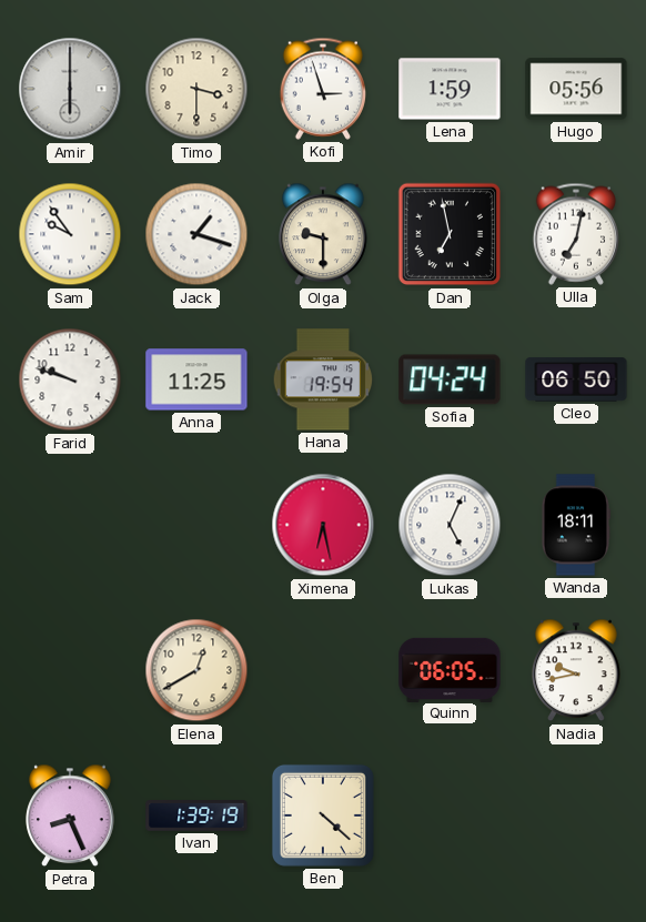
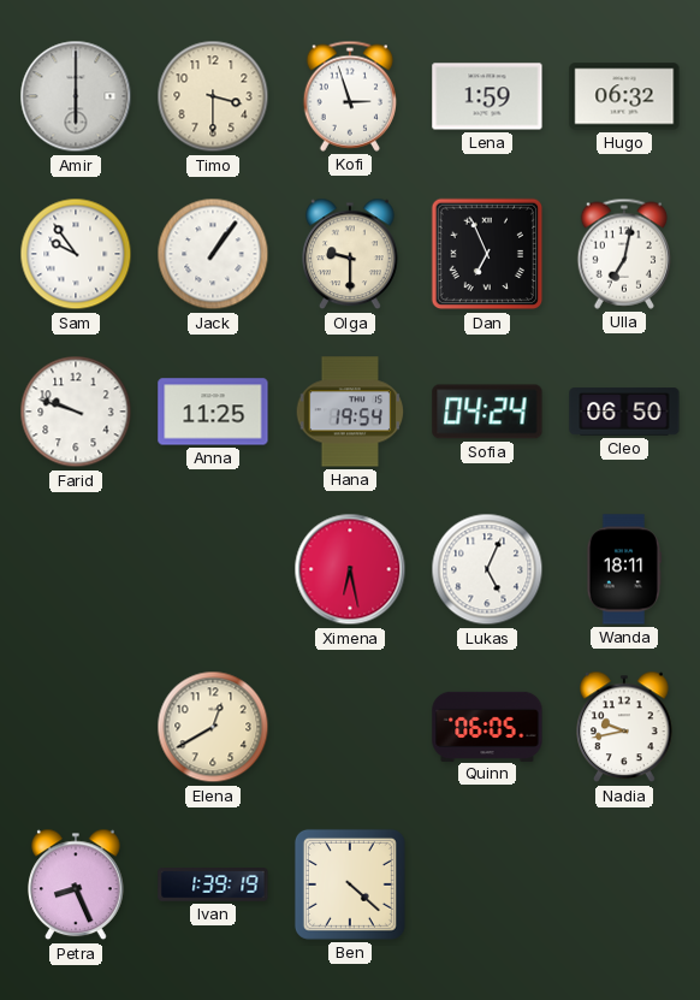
Hugo: 05:56 -> 06:32 (624, 96)
Jack: 1:18 -> 1:06 (213, 254)
Dan: 6:58 -> 6:56 (487, 254)
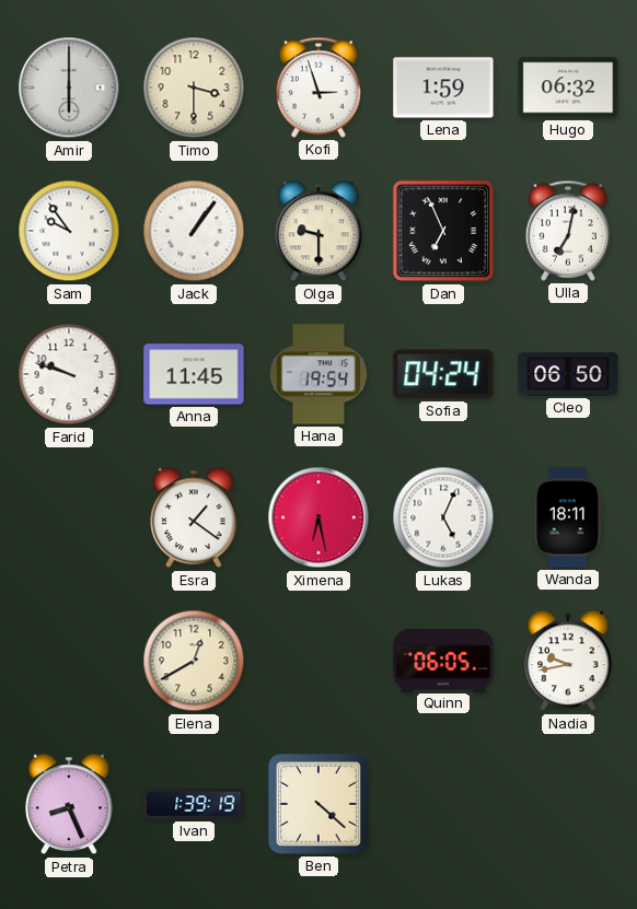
Anna: 11:25 -> 11:45 (194, 374)
Esra: none -> 1:21 (194, 517)
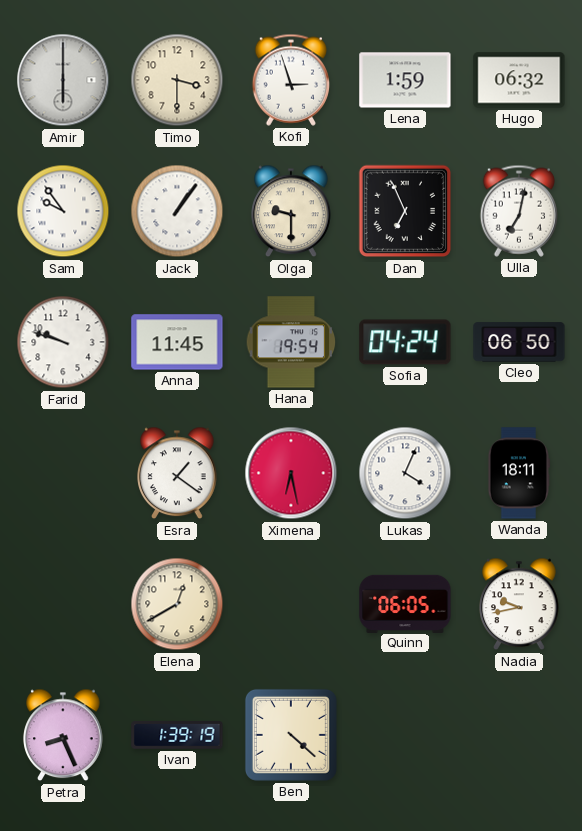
Lukas: 5:04 -> 4:04 (405, 473)
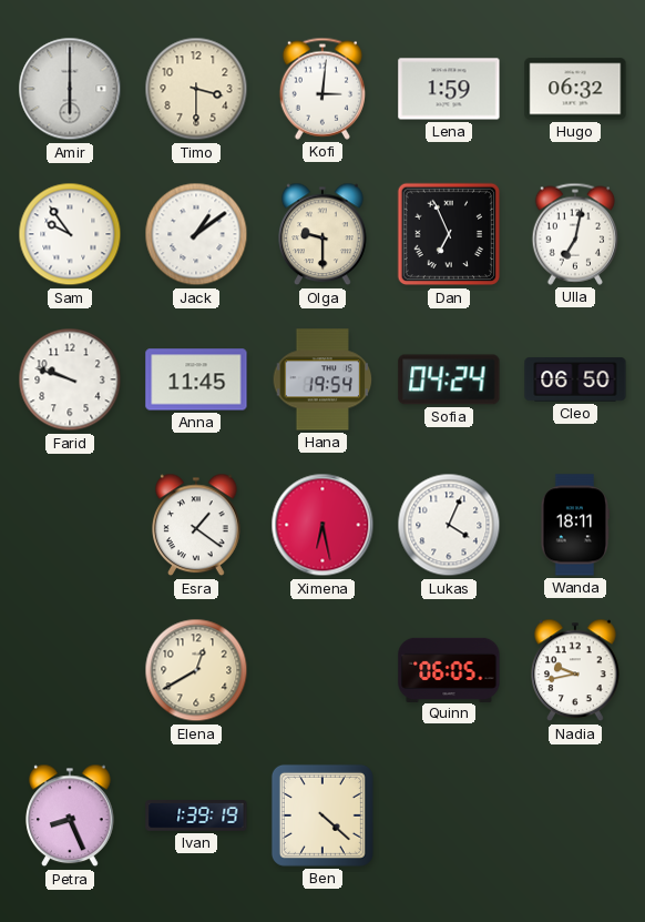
Kofi: 2:57 -> 3:01 (321, 89)
Jack: 1:06 -> 1:09 (196, 234)
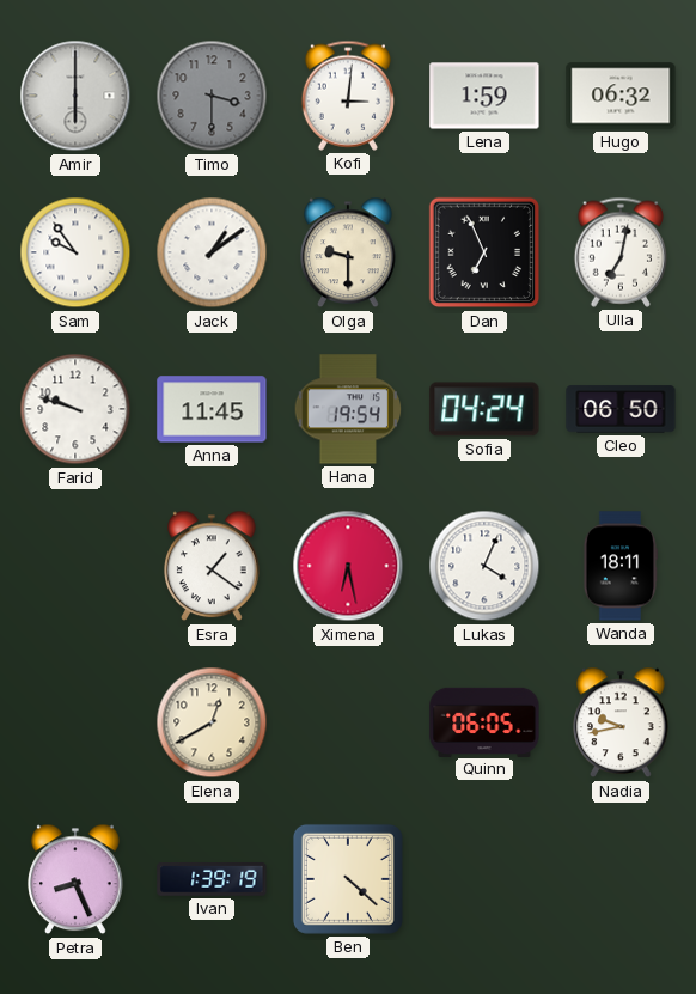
Timo dial: cream -> grey (212, 96)
